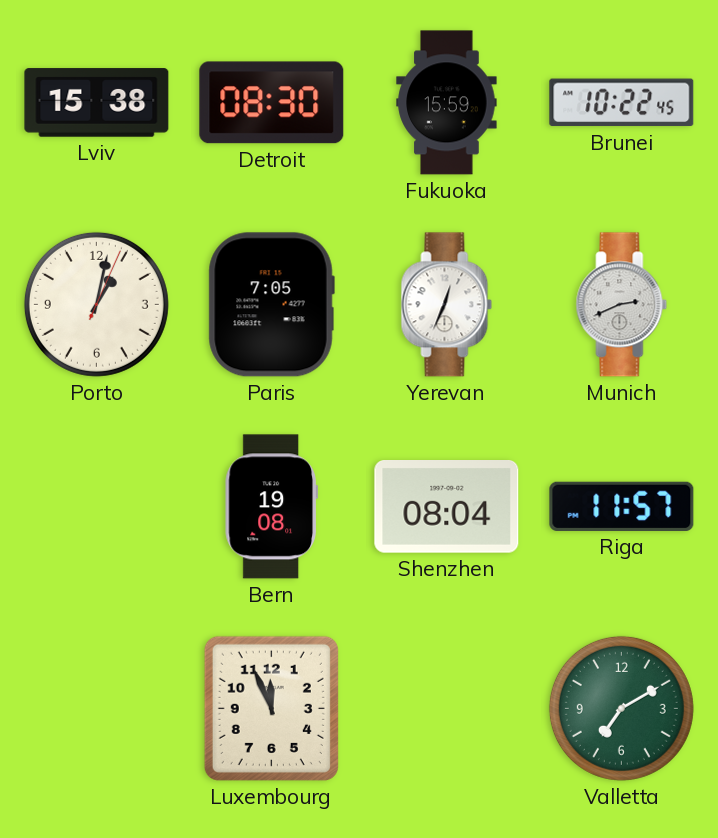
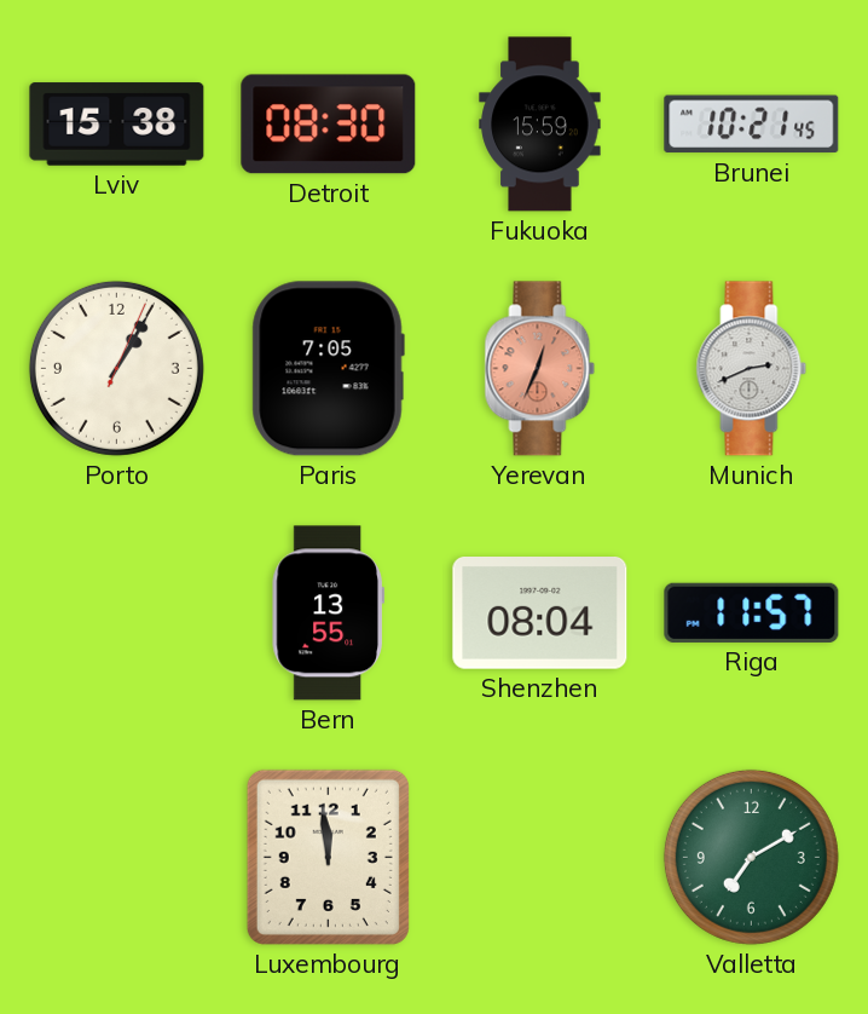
Brunei: 10:22 -> 10:21 (752, 125)
Porto: 1:02 -> 1:05 (116, 368)
Yerevan dial: white -> salmon (540, 369)
Bern: 19:08 -> 13:55 (328, 613)
Luxembourg: 11:56 -> 11:59 (328, 857)
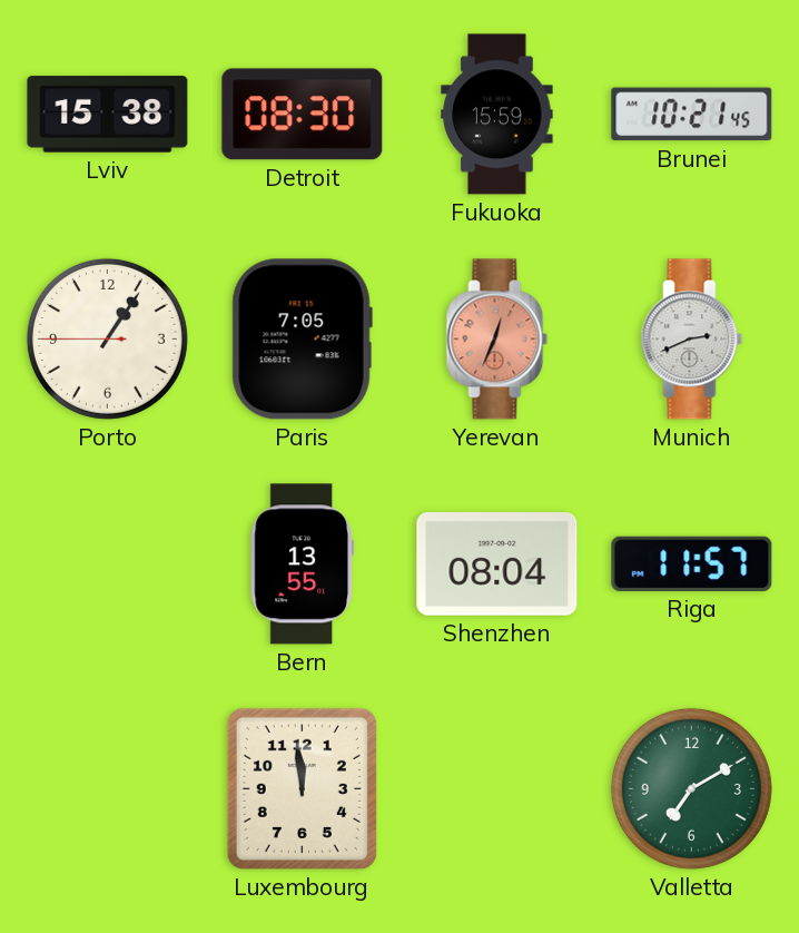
Porto: 1:05:04 -> 1:05:45 (107, 338)
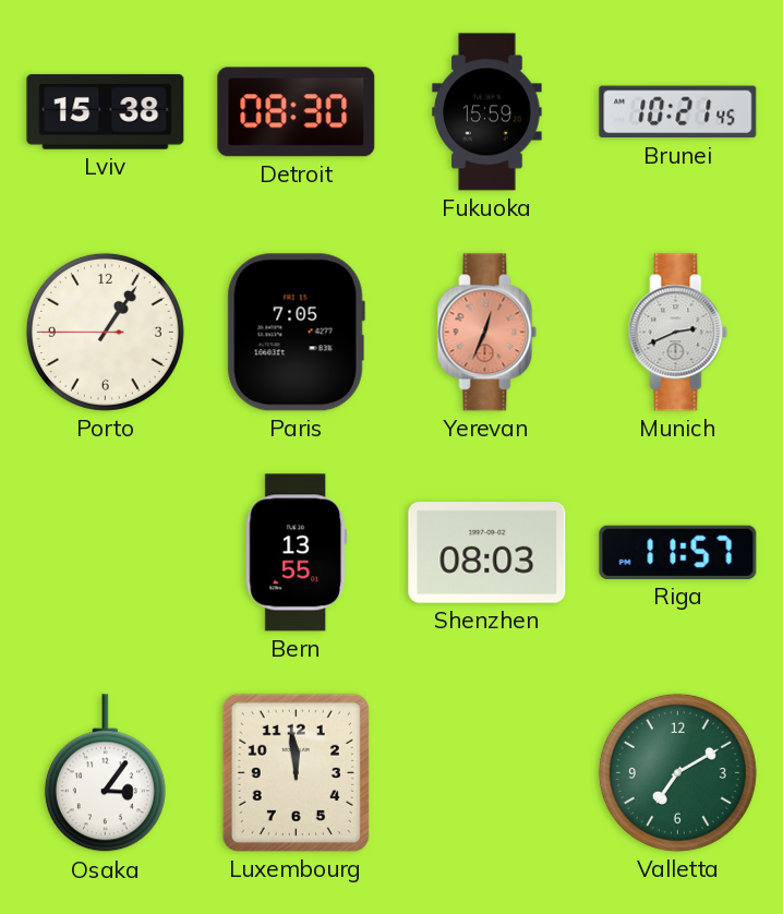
Shenzhen: 08:04 -> 08:03 (487, 553)
Osaka: none -> 3:06 (105, 773)
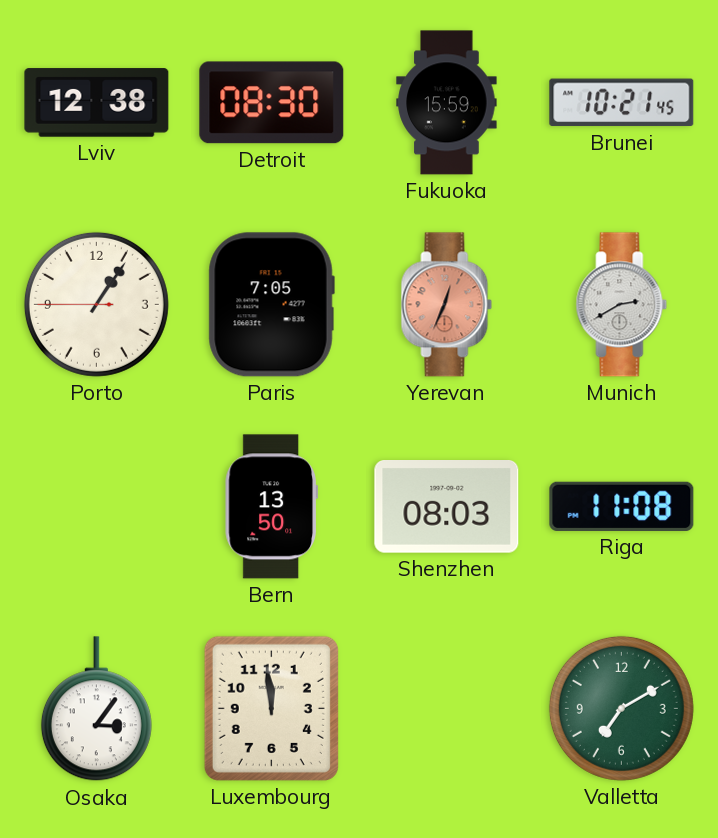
Lviv: 15:38 -> 12:38 (97, 103)
Munich: 2:41 -> 2:40 (622, 305)
Bern: 13:55 -> 13:50 (271, 507)
Riga: 11:57 -> 11:08 (622, 506)
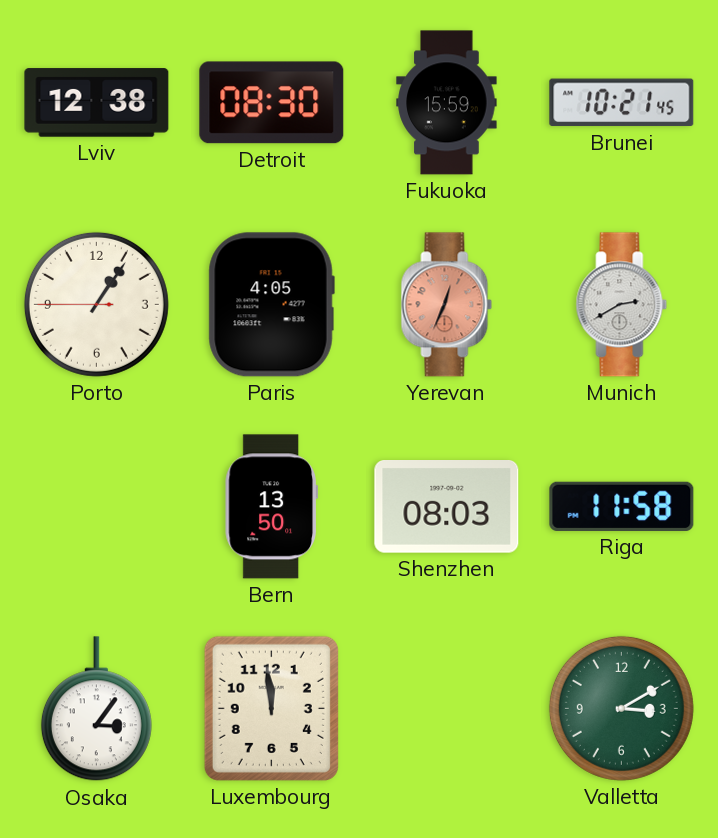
Paris: 7:05 -> 4:05 (271, 305)
Riga: 11:08 -> 11:58 (622, 506)
Valletta: 7:10 -> 3:10 (621, 708)
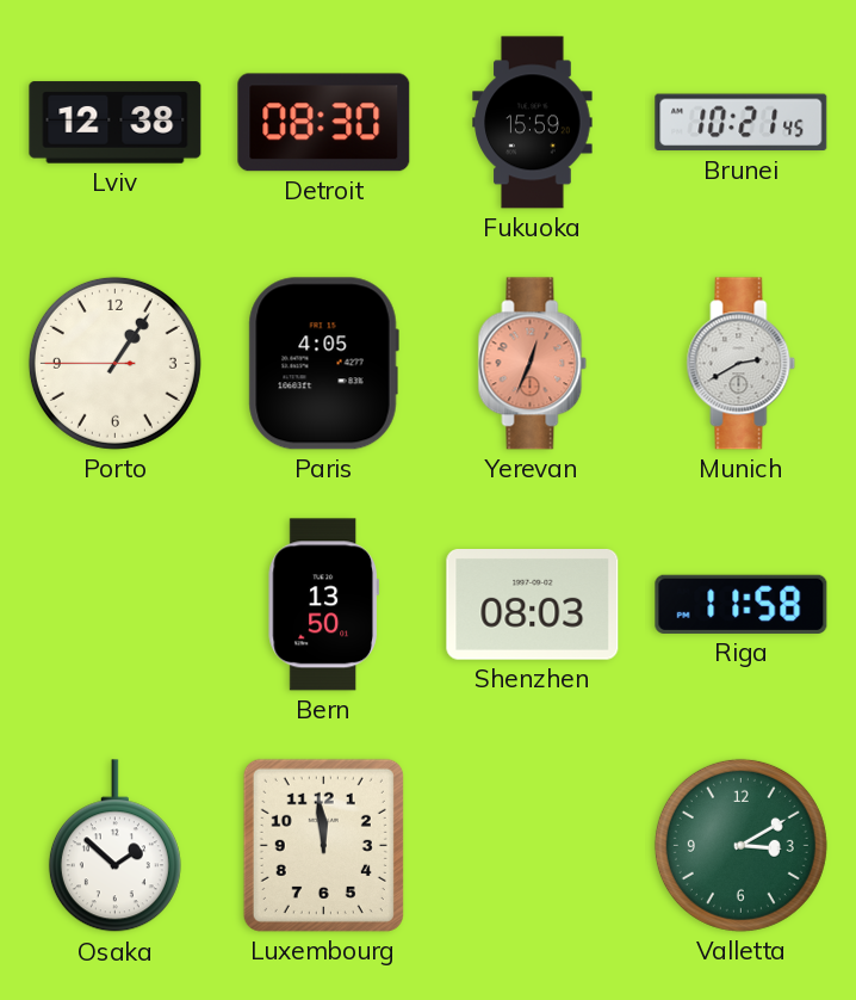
Osaka: 3:06 -> 1:52 (114, 846)
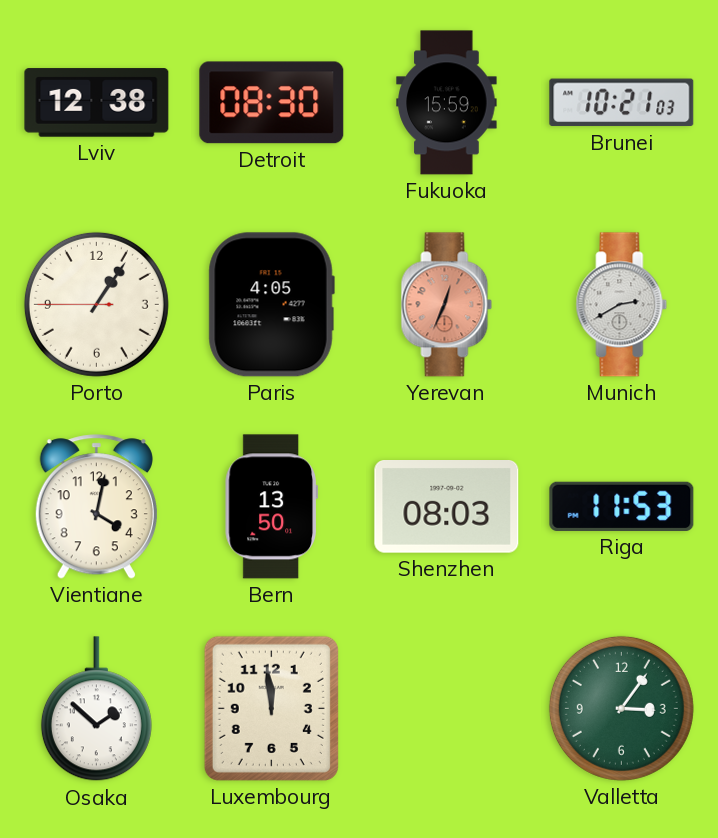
Brunei: 10:21:45 -> 10:21:03 (622, 103)
Vientiane: none -> 4:02 (96, 507)
Riga: 11:58 -> 11:53 (622, 506)
Valletta: 3:10 -> 3:06 (621, 708)
